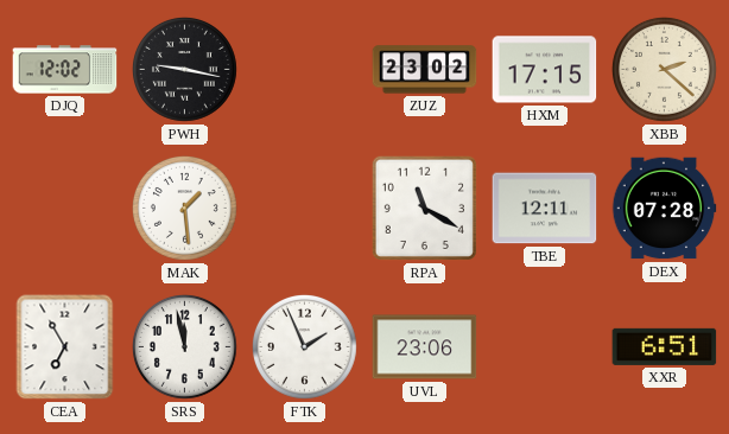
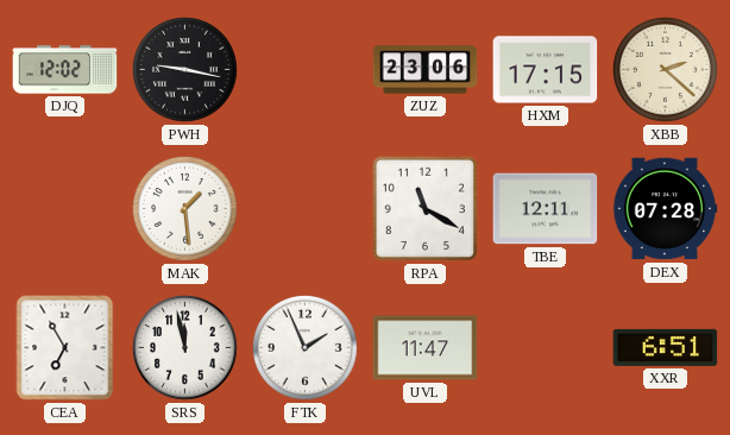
ZUZ: 23:02 -> 23:06 (426, 70)
UVL: 23:06 -> 11:47 (426, 348)
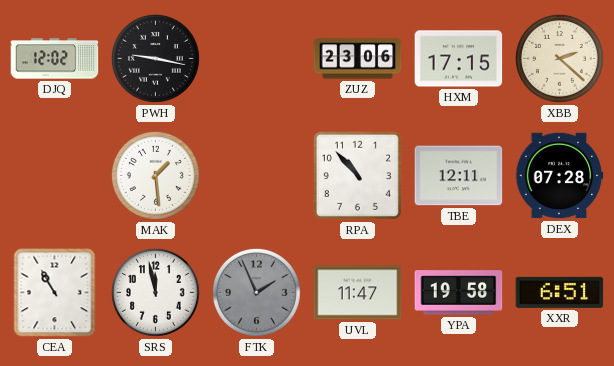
RPA: 11:20 -> 10:53 (357, 175)
CEA: 6:55 -> 10:55 (55, 293)
FTK dial: white -> grey (256, 292)
YPA: none -> 19:58 (459, 293)
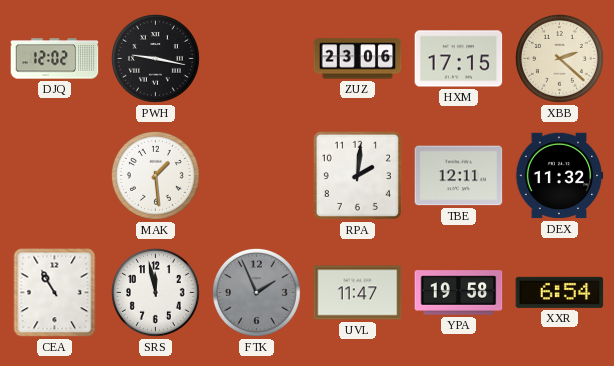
RPA: 10:53 -> 2:01 (357, 175)
DEX: 07:28 -> 11:32 (559, 176)
XXR: 6:51 -> 6:54 (560, 292)
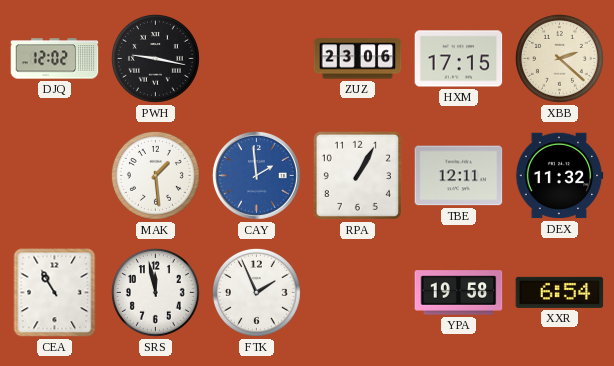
CAY: none -> 1:59 (257, 176)
RPA: 2:01 -> 1:05 (357, 175)
FTK dial: grey -> white (256, 292)
UVL: 11:47 -> none (358, 293)
